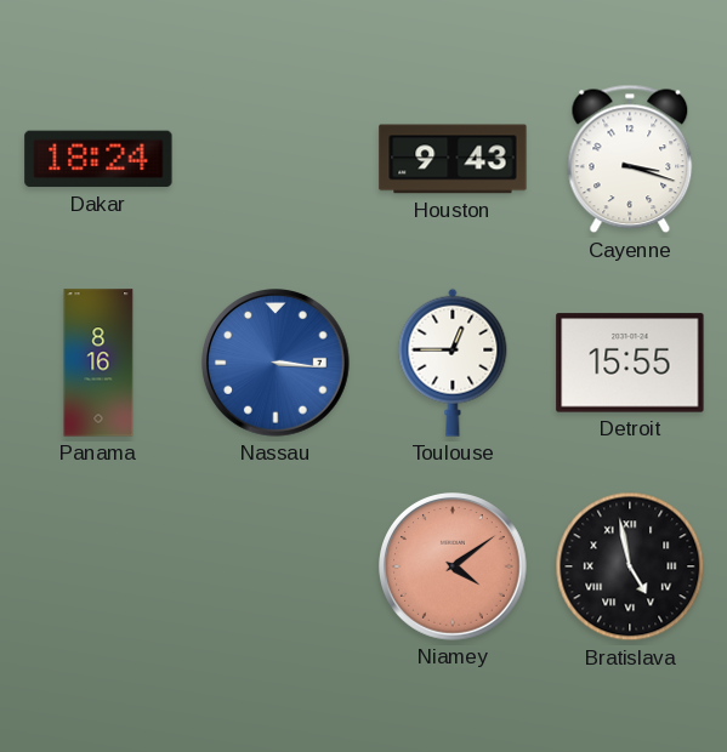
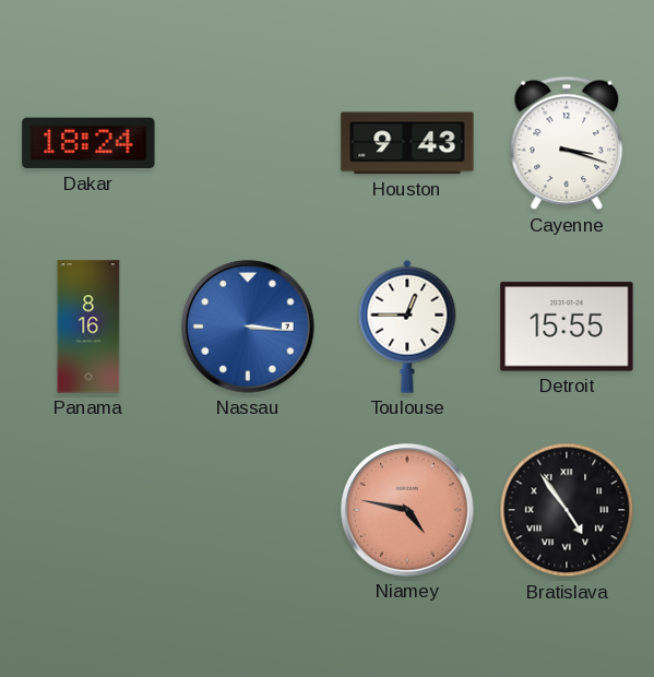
Niamey: 4:09 -> 4:47 (408, 511)
Bratislava: 4:58 -> 4:54 (567, 510)
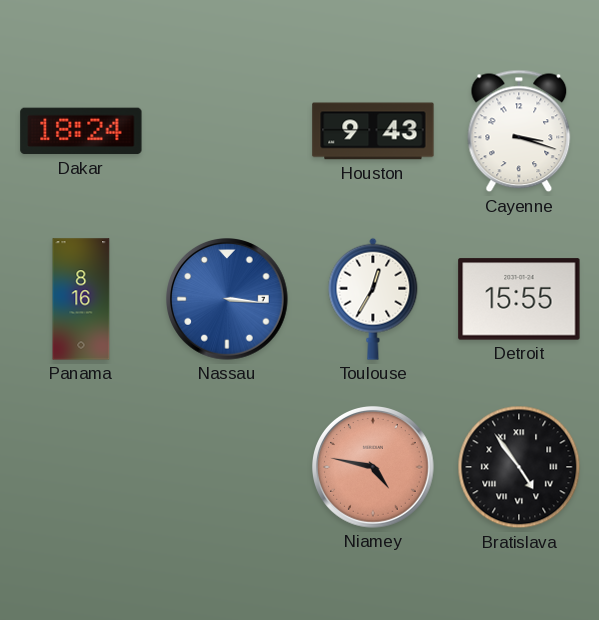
Toulouse: 12:45 -> 12:35 (373, 299)
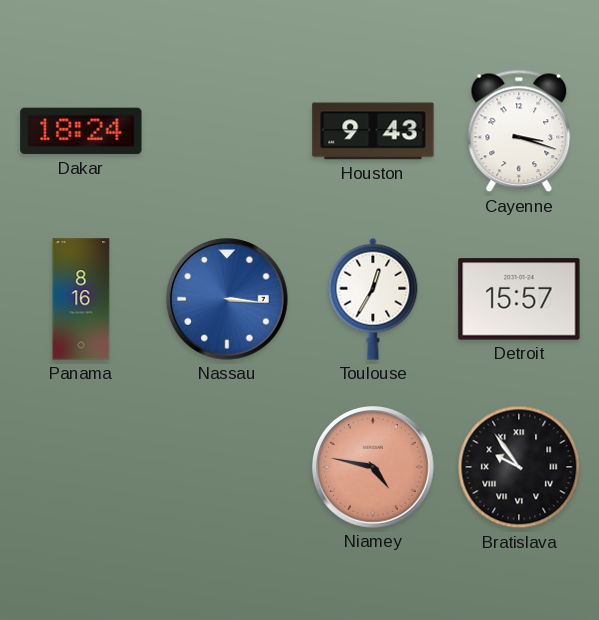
Detroit: 15:55 -> 15:57 (519, 299)
Bratislava: 4:54 -> 9:54 (519, 467)
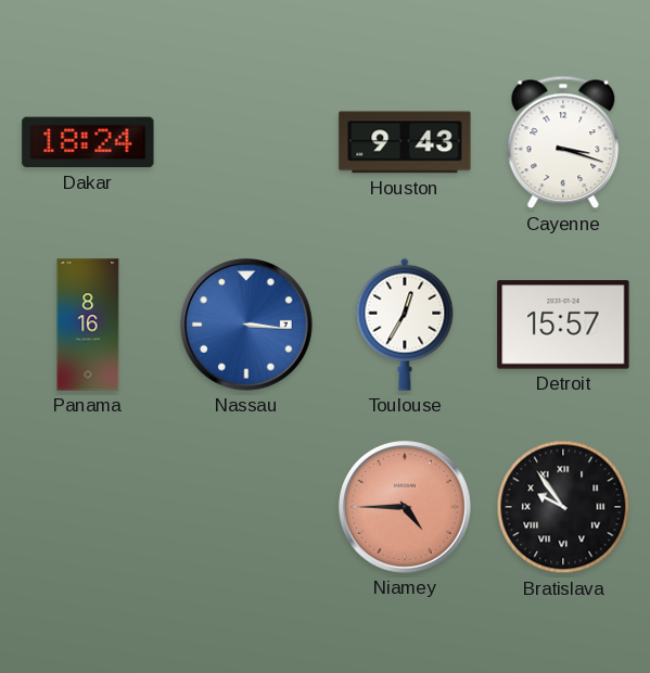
Niamey: 4:47 -> 4:45 (406, 508)
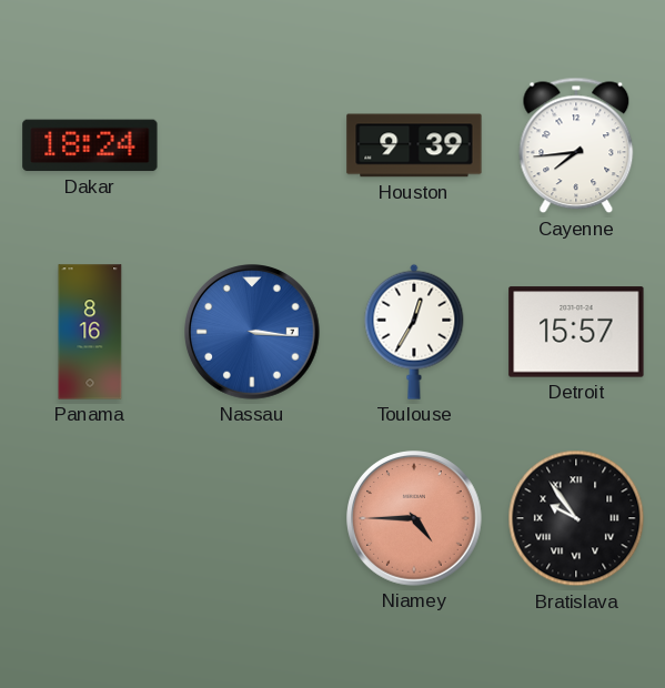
Houston: 9:43 -> 9:39 (414, 145)
Cayenne: 3:18 -> 7:44 (576, 145)
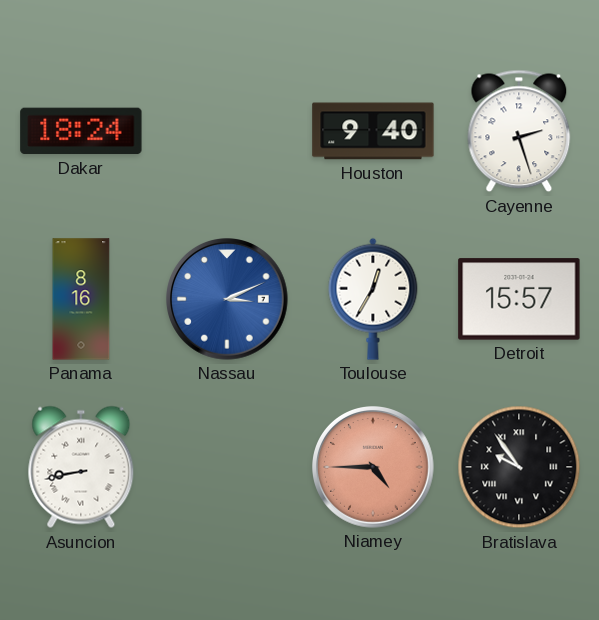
Houston: 9:39 -> 9:40 (373, 131)
Cayenne: 7:44 -> 2:27 (519, 131)
Nassau: 3:16 -> 3:11 (228, 300)
Asuncion: none -> 8:43 (81, 467)
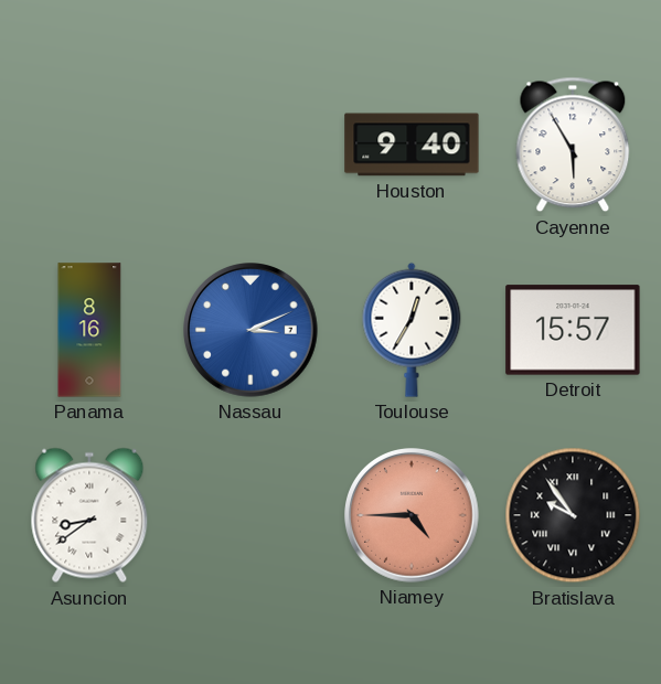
Dakar: 18:24 -> none (81, 131)
Cayenne: 2:27 -> 5:55 (573, 145)
Asuncion: 8:43 -> 8:39 (89, 515)
